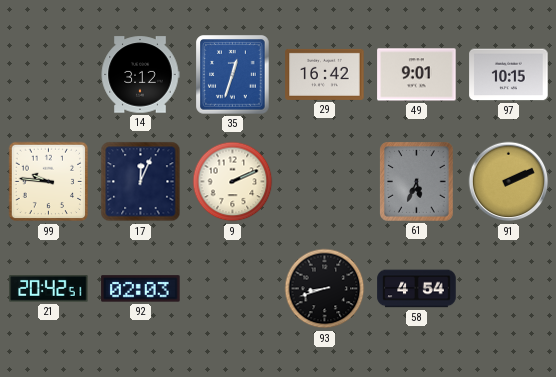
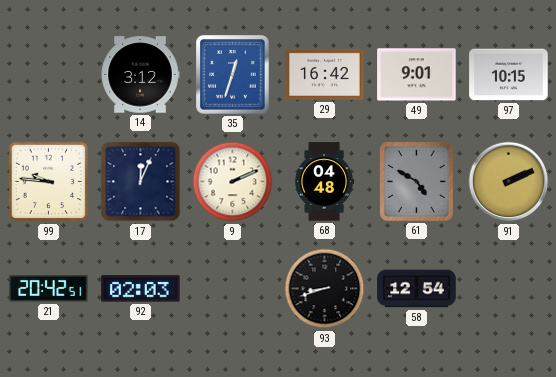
68: none -> 04:48 (325, 182)
61: 5:34 -> 4:50 (417, 182)
58: 4:54 -> 12:54 (417, 289)
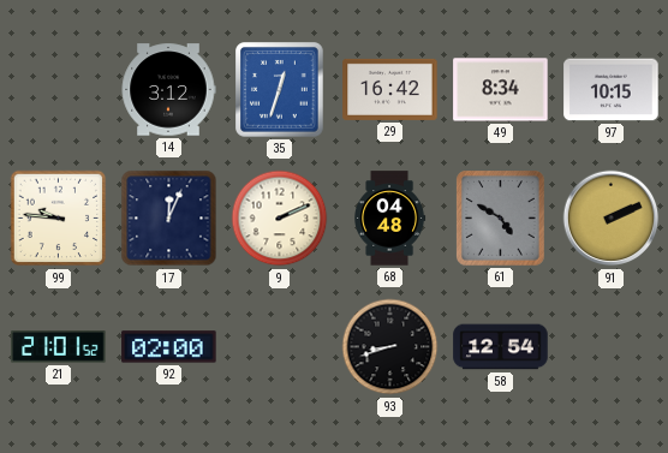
49: 9:01 -> 8:34 (501, 90)
21: 20:42 -> 21:01 (59, 347)
92: 02:03 -> 02:00 (169, 347)
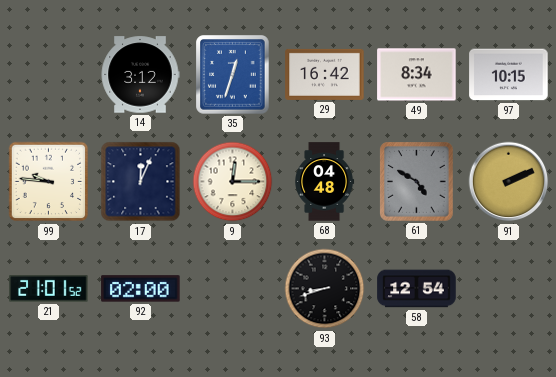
9: 2:11 -> 12:15 (233, 182)
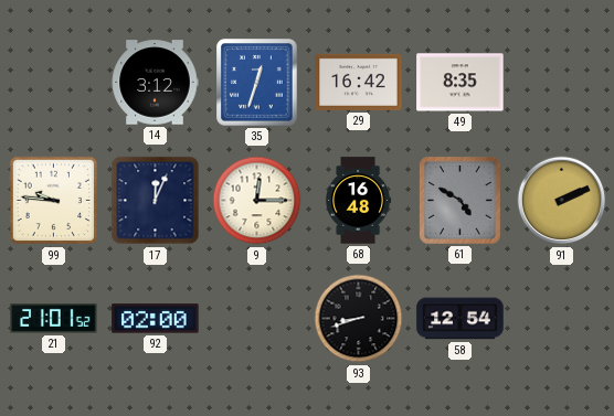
49: 8:34 -> 8:35 (460, 83)
97: 10:15 -> none (509, 75)
68: 04:48 -> 16:48 (359, 201)
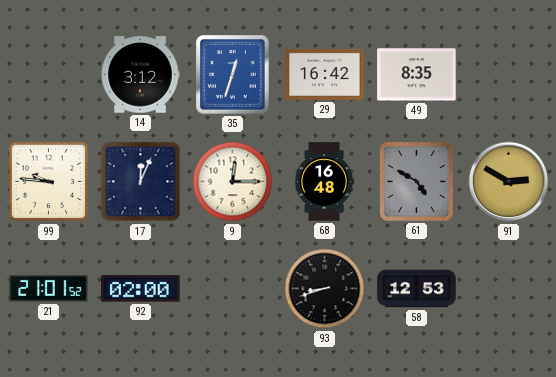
91: 2:11 -> 2:50 (509, 182)
58: 12:54 -> 12:53 (417, 289)
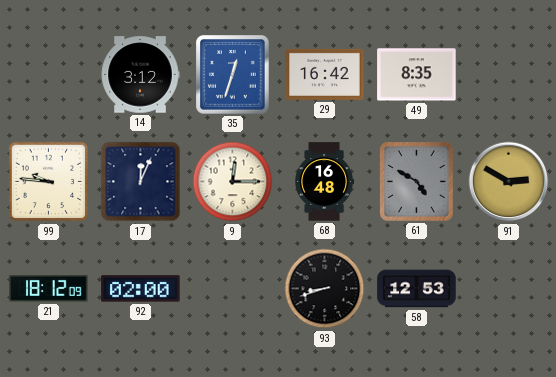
21: 21:01 -> 18:12 (49, 289)
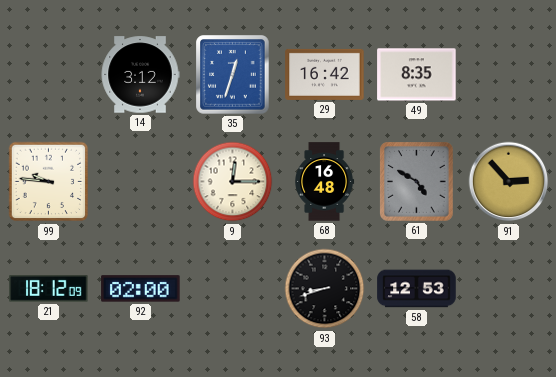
17: 12:04 -> none (141, 182)
91: 2:50 -> 2:53 (509, 182)
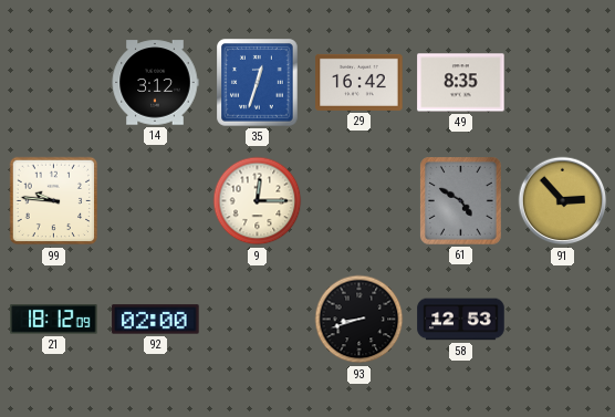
68: 16:48 -> none (325, 182)
